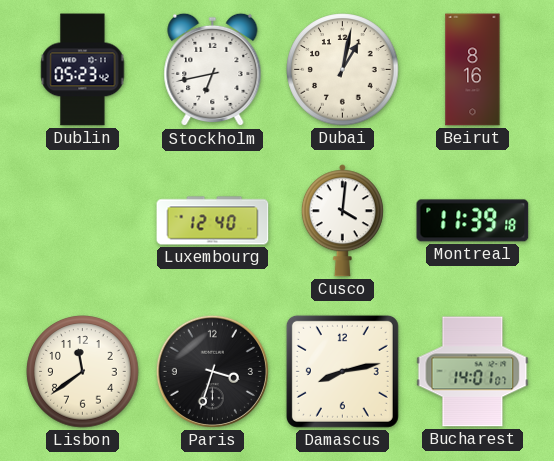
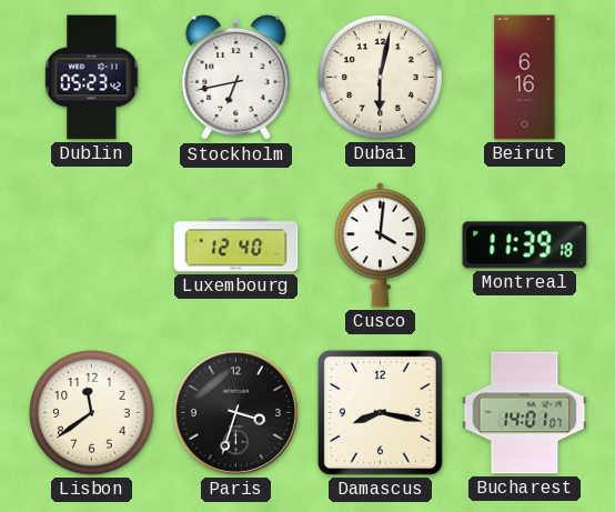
Dubai: 1:02 -> 6:02 (381, 78)
Beirut: 8:16 -> 6:16 (525, 78)
Damascus: 8:13 -> 8:17 (380, 412)
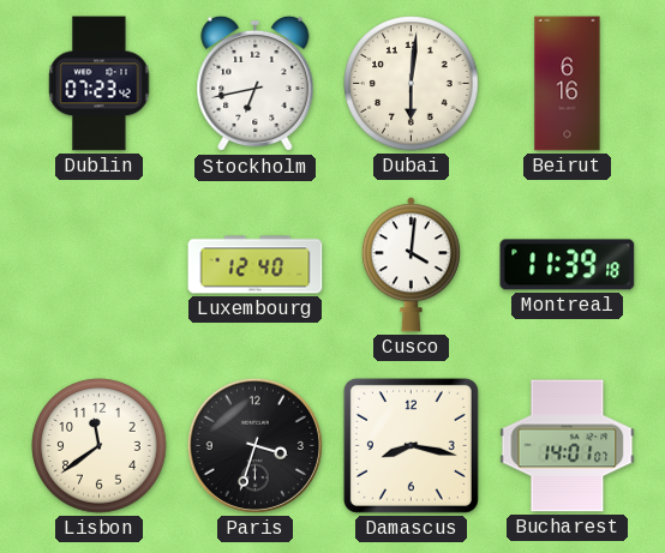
Dublin: 05:23 -> 07:23 (100, 84)
Dubai: 6:02 -> 6:01 (412, 84)
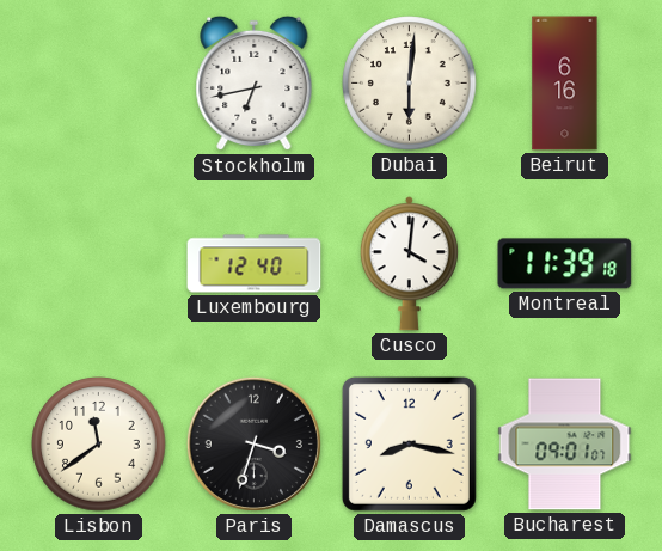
Dublin: 07:23 -> none (100, 84)
Bucharest: 14:01 -> 09:01 (565, 445)
